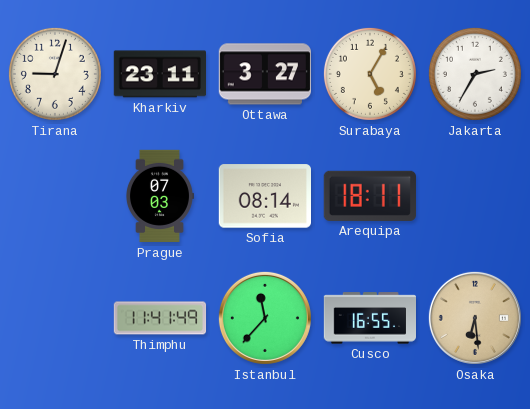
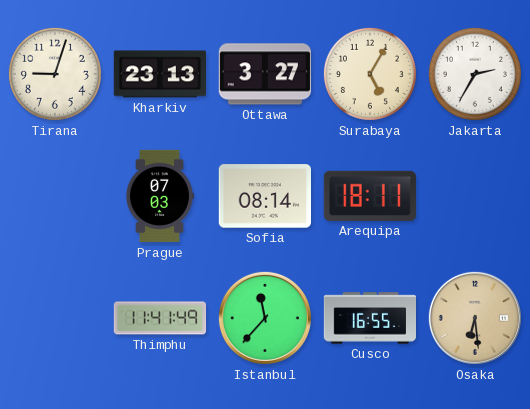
Kharkiv: 23:11 -> 23:13 (159, 74)
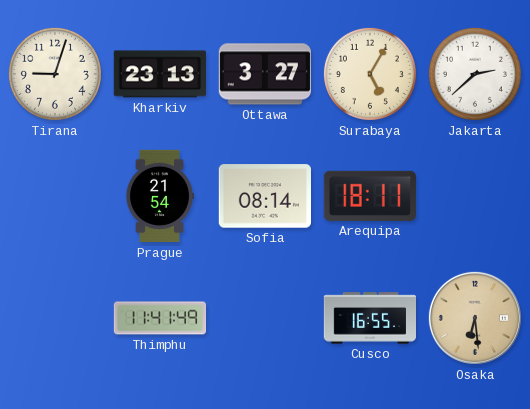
Jakarta: 2:35 -> 2:38 (475, 74)
Prague: 07:03 -> 21:54 (159, 196)
Istanbul: 11:37 -> none (265, 318)
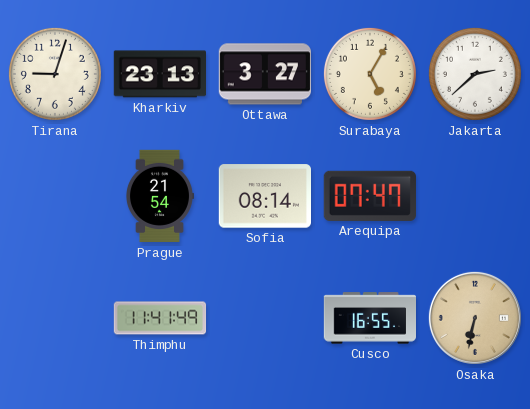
Arequipa: 18:11 -> 07:47 (370, 196)
Osaka: 6:29 -> 6:32 (475, 318)
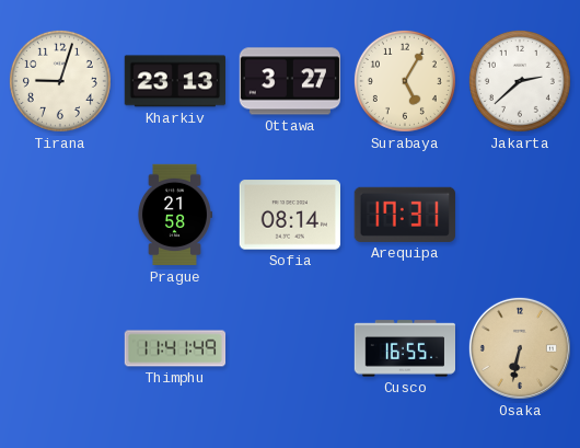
Prague: 21:54 -> 21:58 (174, 215)
Arequipa: 07:47 -> 17:31 (405, 215)
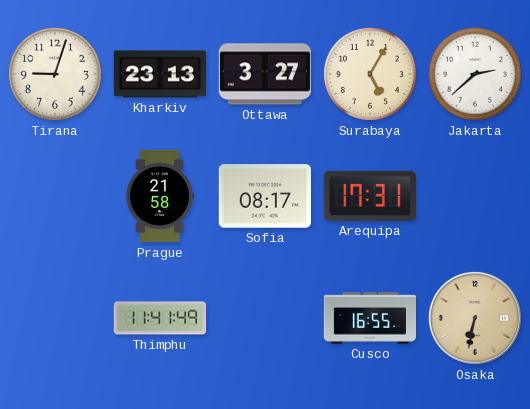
Sofia: 08:14 -> 08:17 (264, 196)
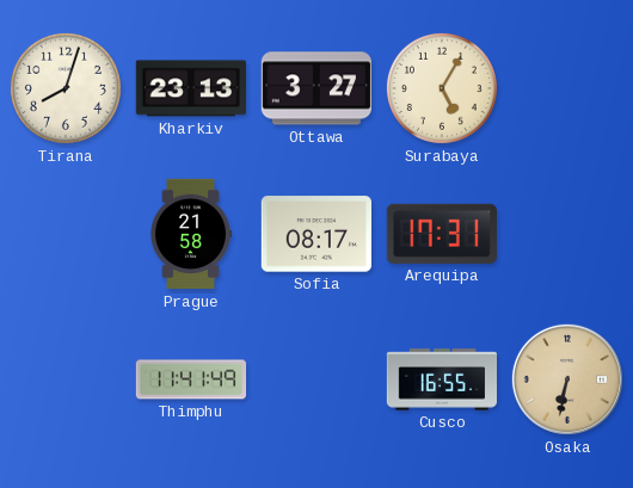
Tirana: 9:03 -> 8:03 (66, 88)
Jakarta: 2:38 -> none (475, 74)
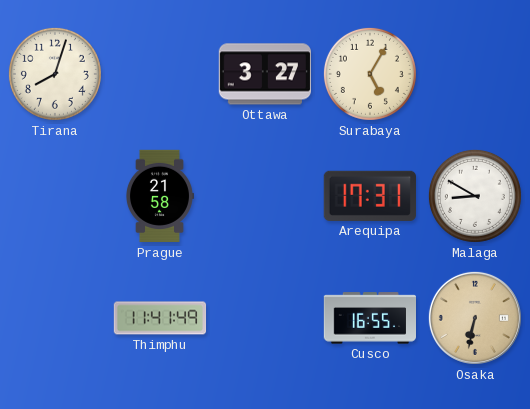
Kharkiv: 23:13 -> none (190, 88)
Sofia: 08:17 -> none (315, 234)
Malaga: none -> 8:50 (475, 196)
